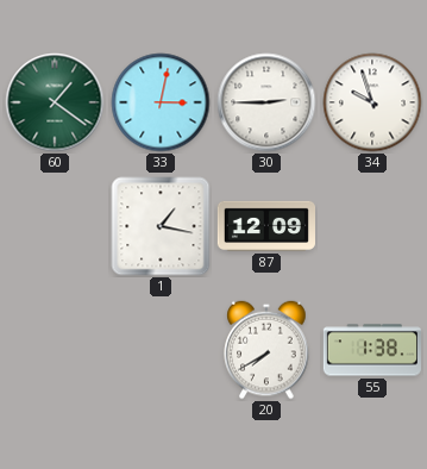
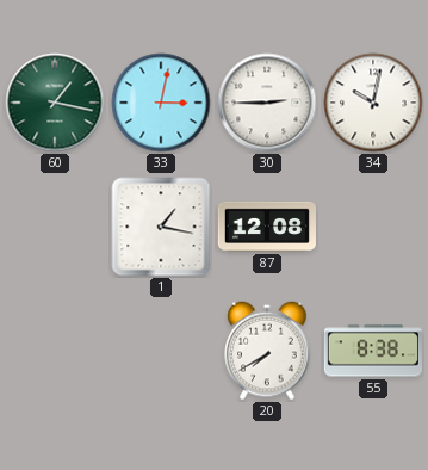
60: 1:21 -> 1:17 (55, 103)
34: 9:57 -> 10:02 (373, 103)
87: 12:09 -> 12:08 (266, 227)
55: 1:38 -> 8:38 (373, 351)
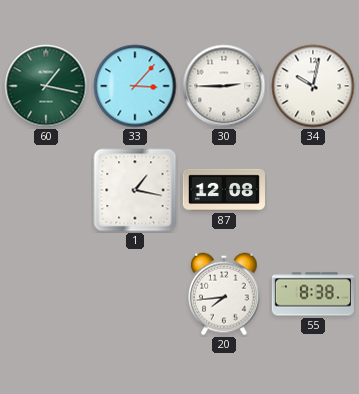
33: 3:02 -> 3:07 (135, 86)
20: 7:40 -> 7:44 (224, 294)
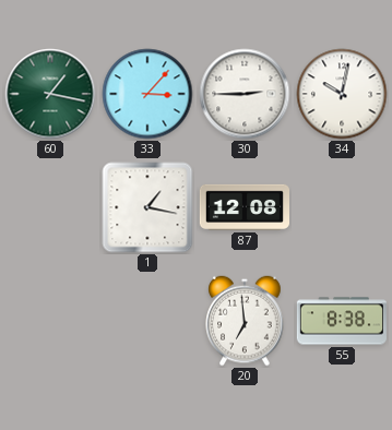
20: 7:44 -> 6:59 (245, 321)
